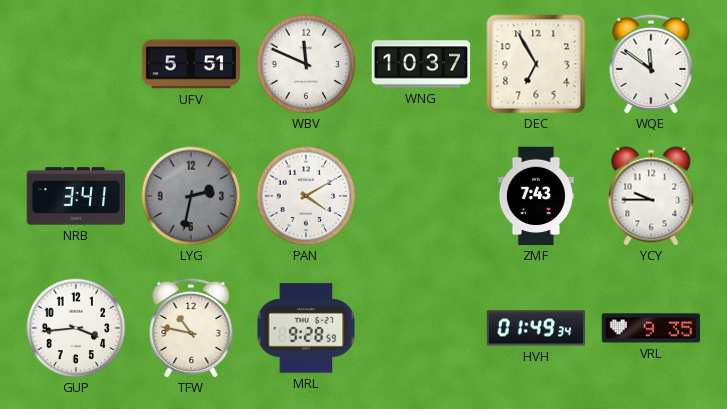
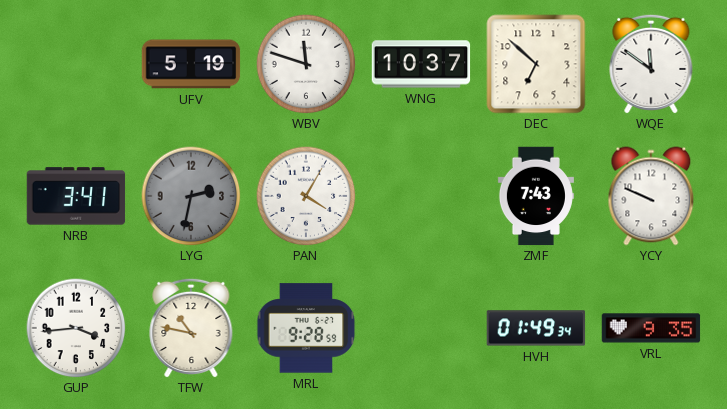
UFV: 5:51 -> 5:19 (191, 64)
WBV: 11:49 -> 11:48 (306, 64)
DEC: 6:55 -> 6:52 (536, 64)
PAN: 4:10 -> 4:05 (306, 196)
YCY: 9:45 -> 9:49 (651, 196)
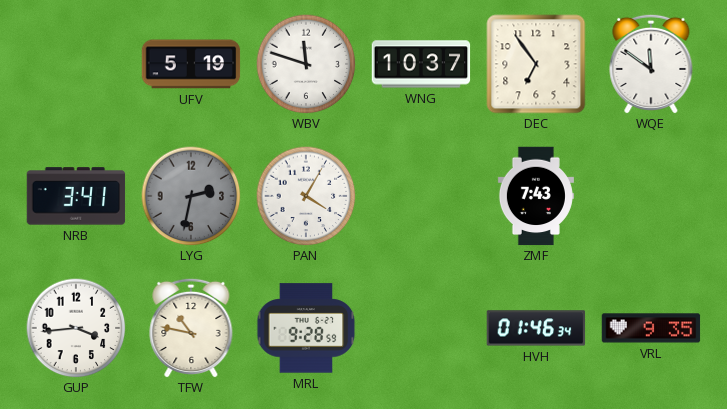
DEC: 6:52 -> 6:54 (536, 64)
YCY: 9:49 -> none (651, 196)
HVH: 01:49 -> 01:46 (536, 328)
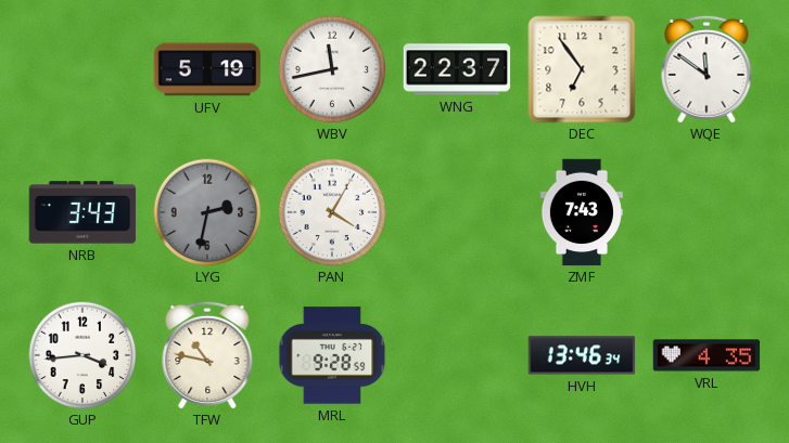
WBV: 11:48 -> 11:43 (332, 69)
WNG: 10:37 -> 22:37 (457, 69)
NRB: 3:41 -> 3:43 (82, 212)
HVH: 01:46 -> 13:46 (582, 355)
VRL: 9:35 -> 4:35 (707, 355)
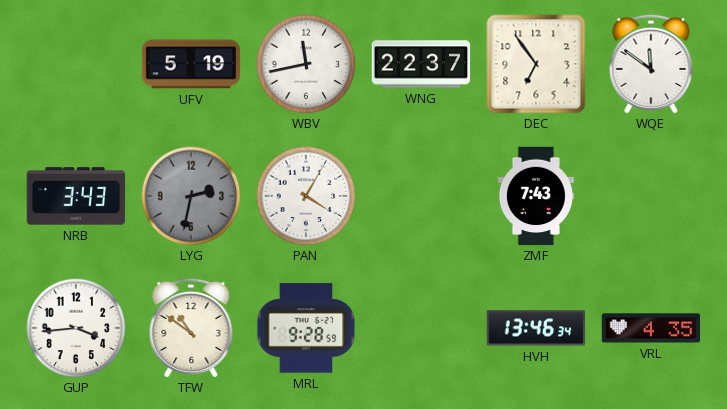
TFW: 10:47 -> 10:51 (191, 328)
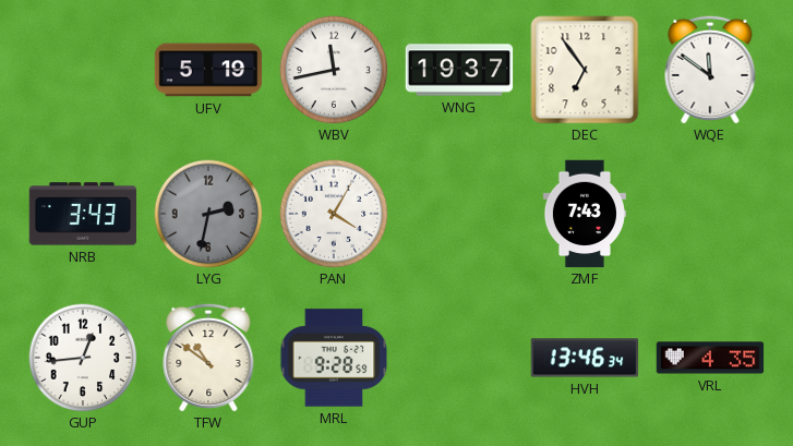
WNG: 22:37 -> 19:37 (459, 70)
GUP: 3:44 -> 12:44 (83, 358)
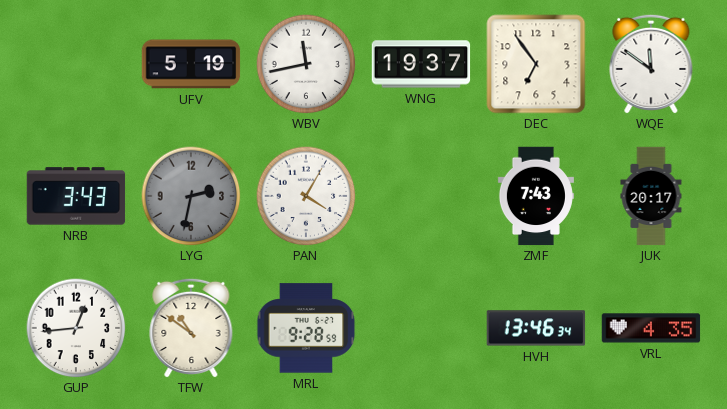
JUK: none -> 20:17 (651, 196)
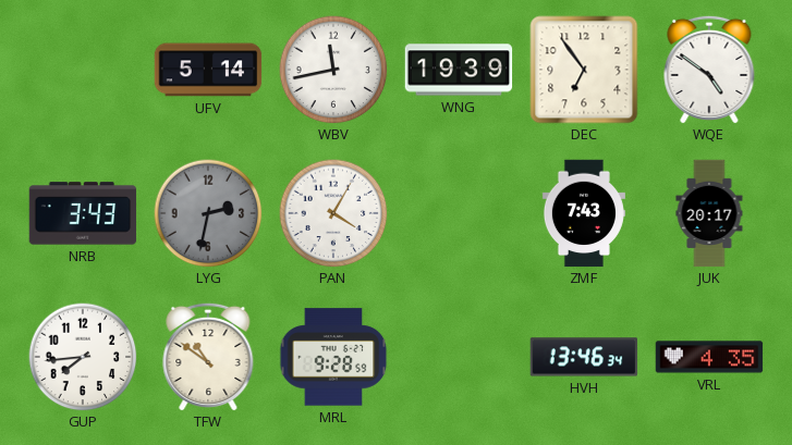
UFV: 5:19 -> 5:14 (208, 70)
WNG: 19:37 -> 19:39 (459, 70)
WQE: 11:51 -> 4:51 (709, 70)
GUP: 12:44 -> 7:44 (83, 357)
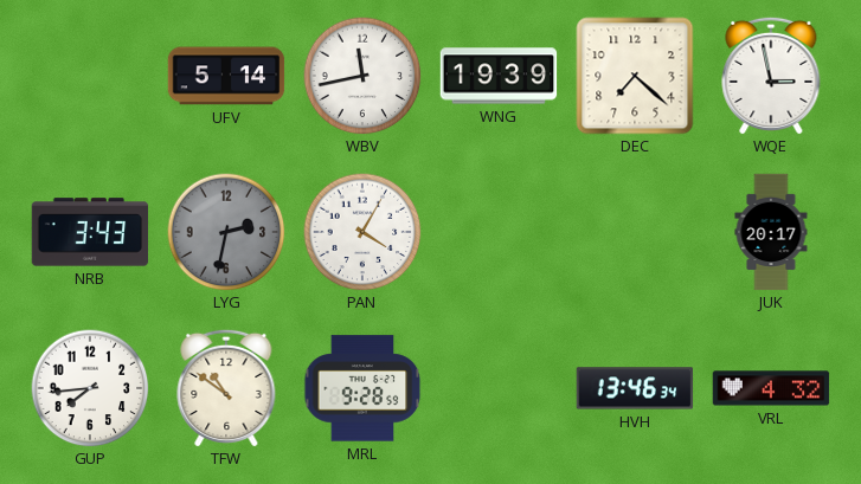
DEC: 6:54 -> 7:22 (635, 76)
WQE: 4:51 -> 2:58 (771, 76)
ZMF: 7:43 -> none (584, 213)
VRL: 4:35 -> 4:32 (771, 388)
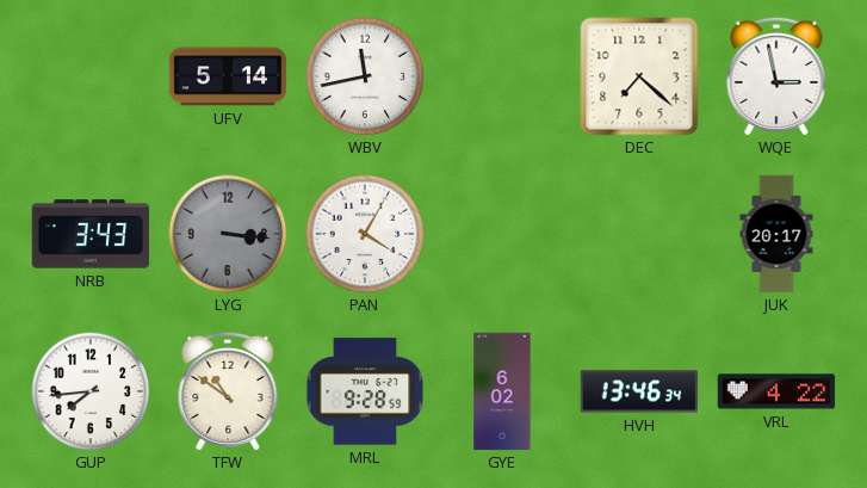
WNG: 19:39 -> none (499, 76)
LYG: 2:32 -> 3:16 (228, 234)
GYE: none -> 6:02 (502, 391)
VRL: 4:32 -> 4:22 (776, 391)
